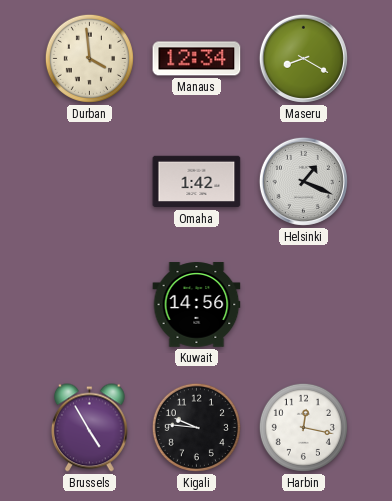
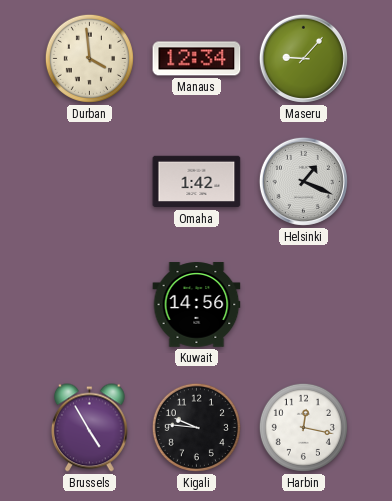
Maseru: 8:20 -> 9:07 (303, 58)
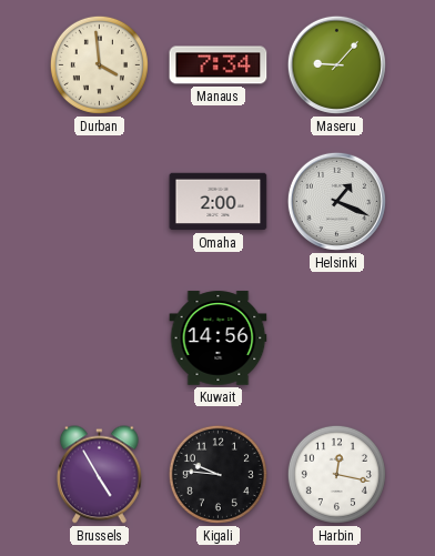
Manaus: 12:34 -> 7:34 (219, 65)
Omaha: 1:42 -> 2:00 (219, 202)
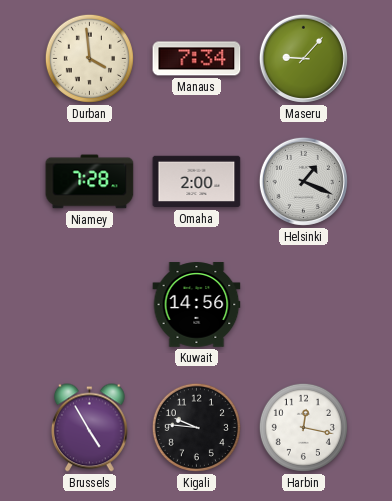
Niamey: none -> 7:28 (90, 182)
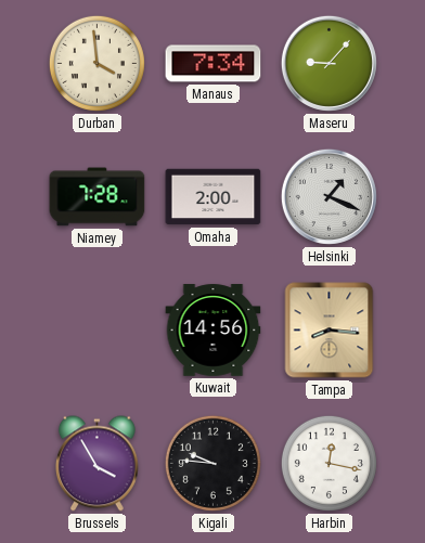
Tampa: none -> 8:16 (330, 331)
Brussels: 4:55 -> 3:55 (96, 464)
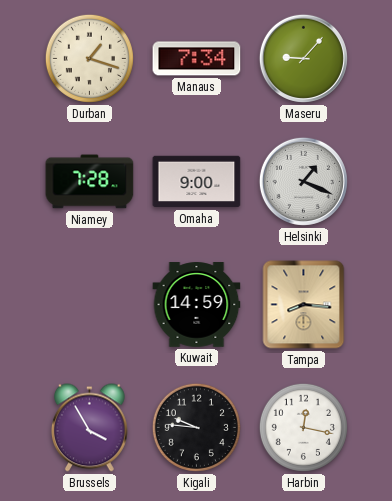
Durban: 3:59 -> 1:18 (89, 58)
Omaha: 2:00 -> 9:00 (197, 182)
Kuwait: 14:56 -> 14:59 (197, 305)
